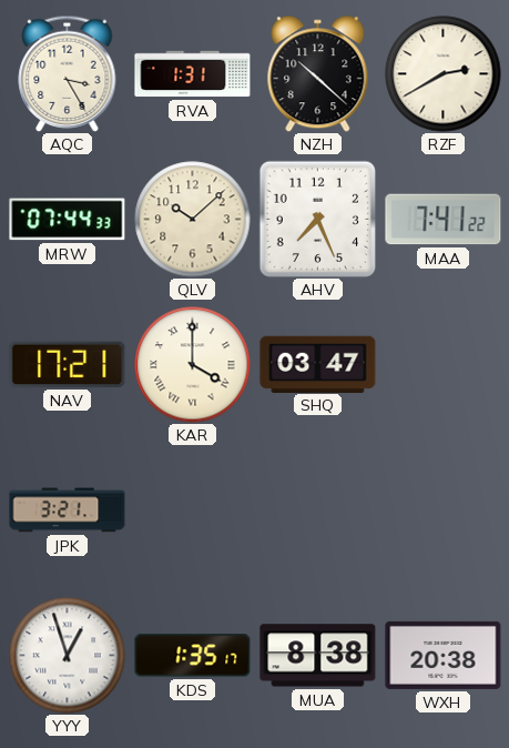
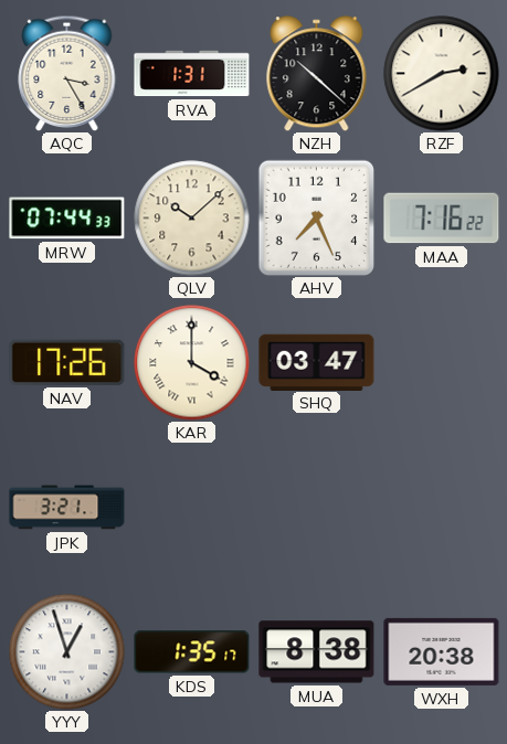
MAA: 7:41 -> 7:16 (442, 219)
NAV: 17:21 -> 17:26 (67, 362)
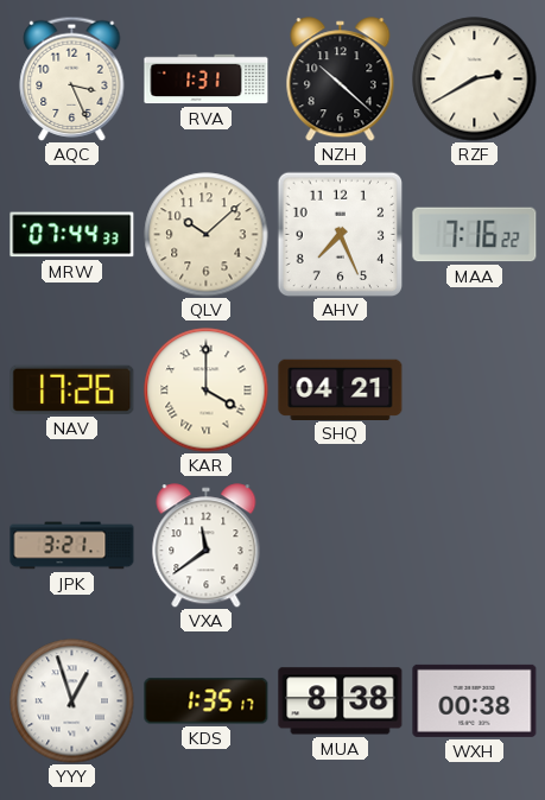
AQC: 3:25 -> 3:26 (72, 78)
SHQ: 03:47 -> 04:21 (341, 389)
VXA: none -> 11:39 (207, 546)
WXH: 20:38 -> 00:38 (475, 700)
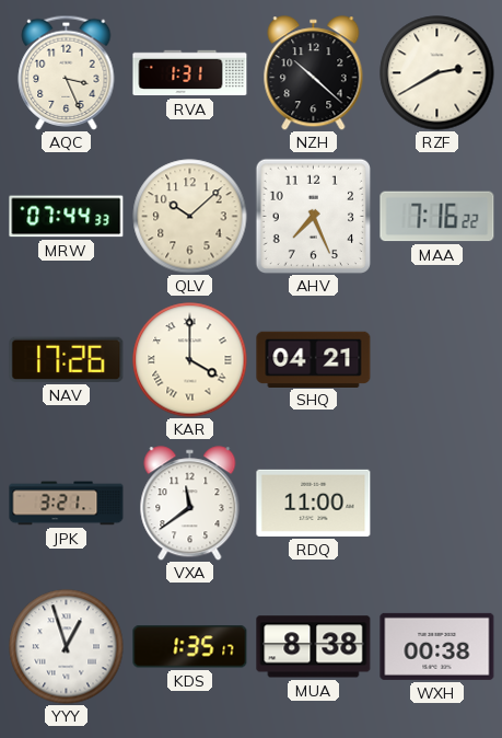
RDQ: none -> 11:00 (314, 503)
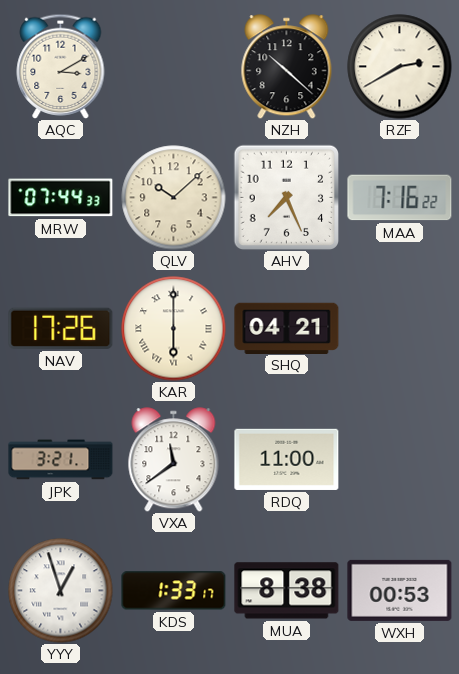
AQC: 3:26 -> 3:10 (61, 66)
RVA: 1:31 -> none (190, 73)
KAR: 4:00 -> 6:00 (174, 329)
KDS: 1:35 -> 1:33 (174, 591)
WXH: 00:38 -> 00:53 (400, 590)
